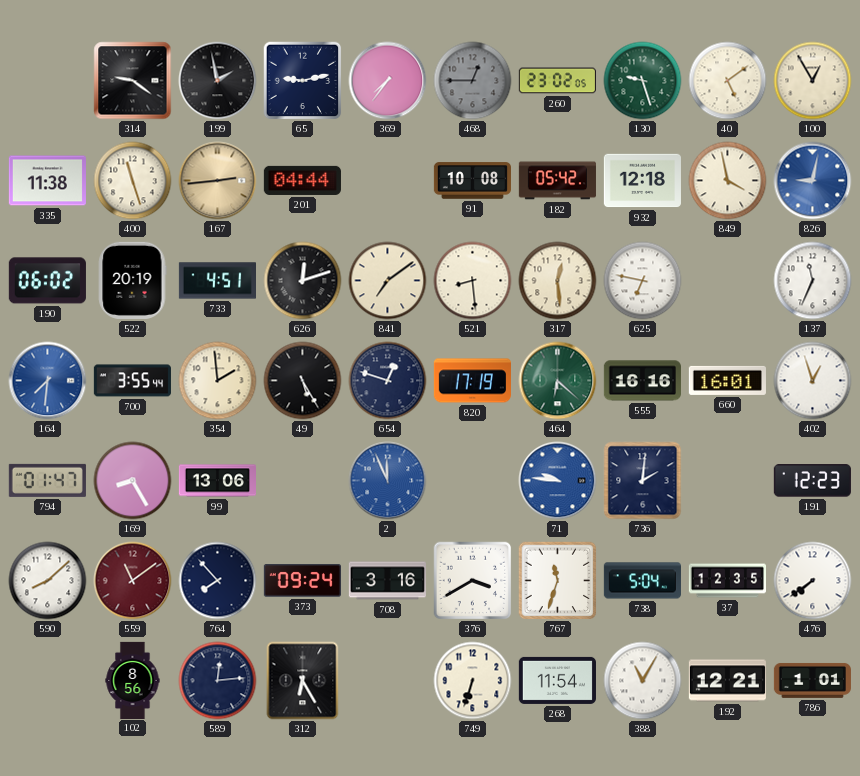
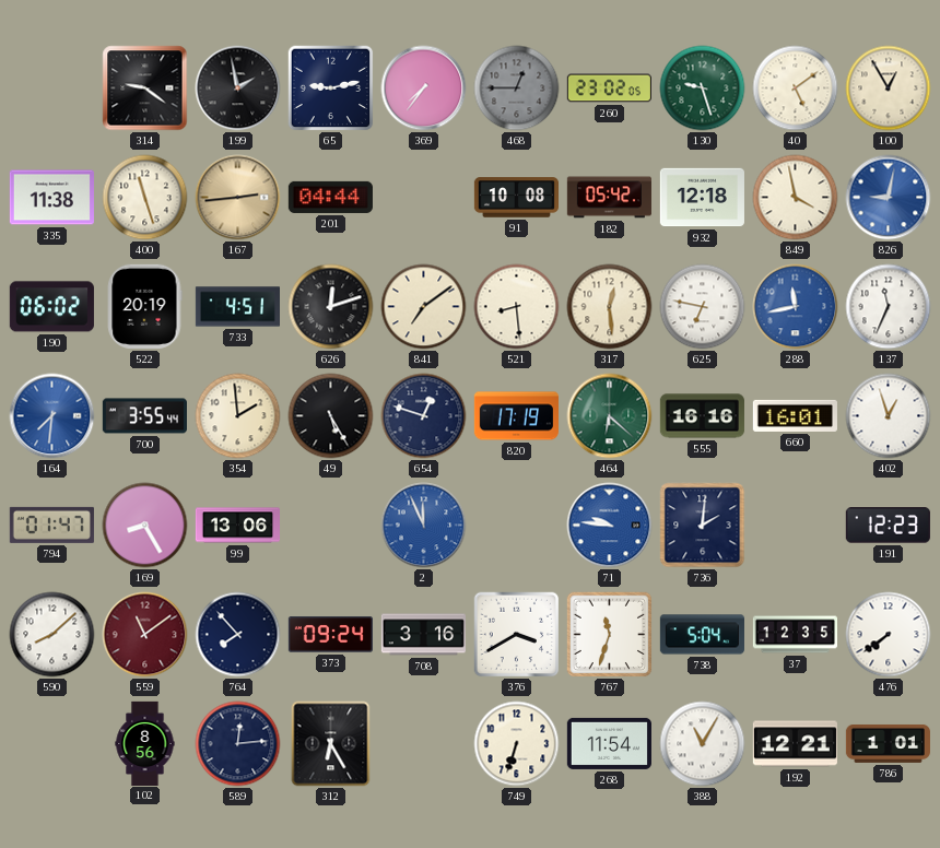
288: none -> 11:43 (796, 307)
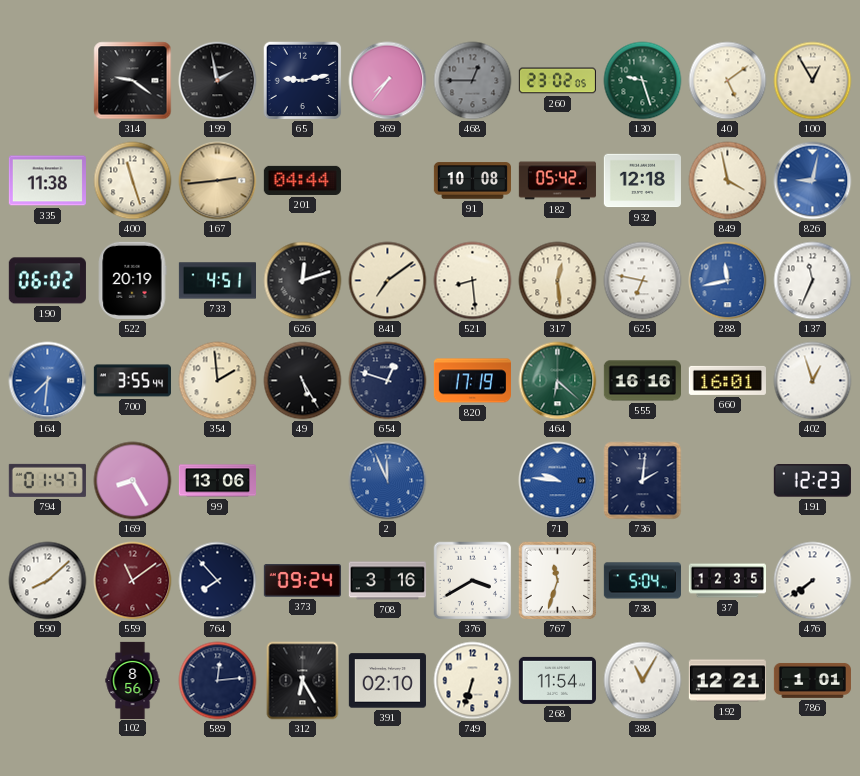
391: none -> 02:10 (387, 681)
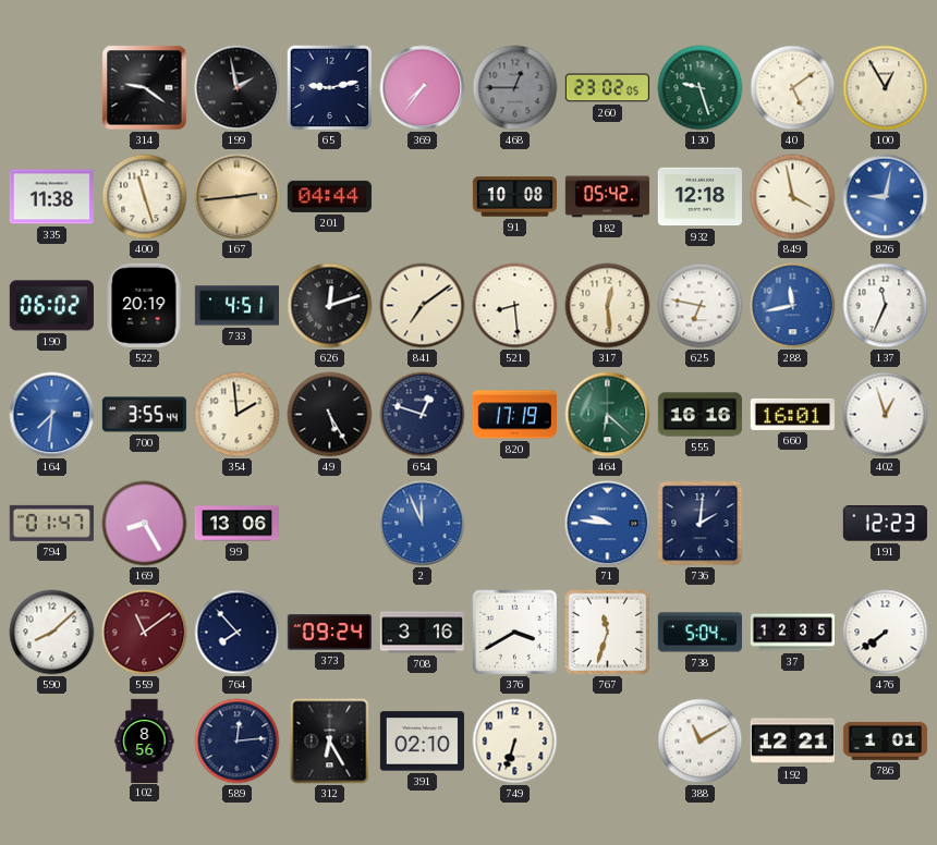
268: 11:54 -> none (557, 680)
388: 11:05 -> 11:10 (701, 742)
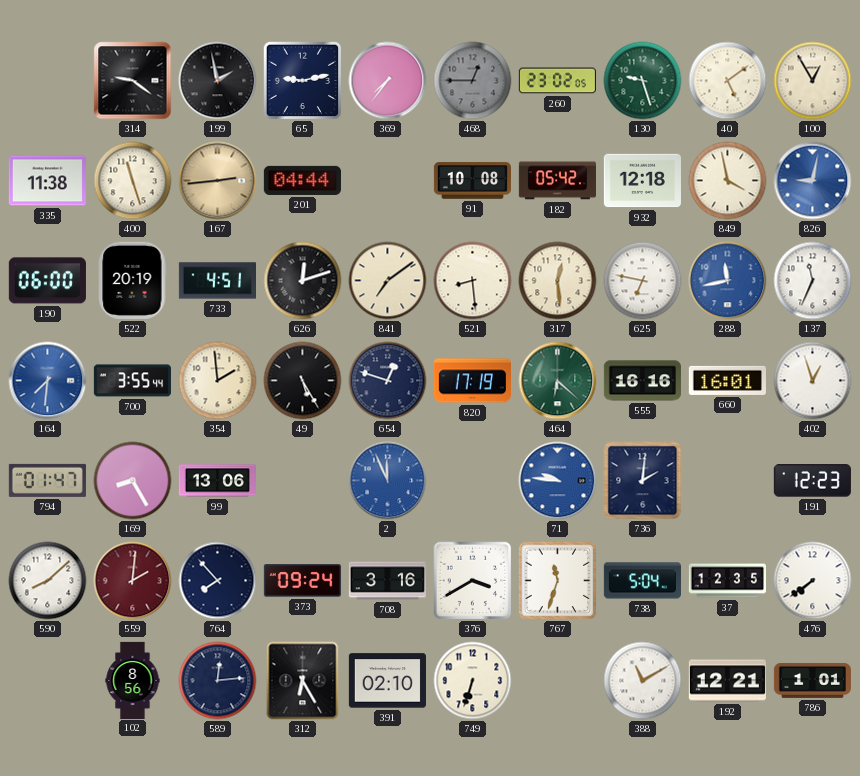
190: 06:02 -> 06:00 (47, 281)
559: 11:09 -> 2:01 (133, 581)
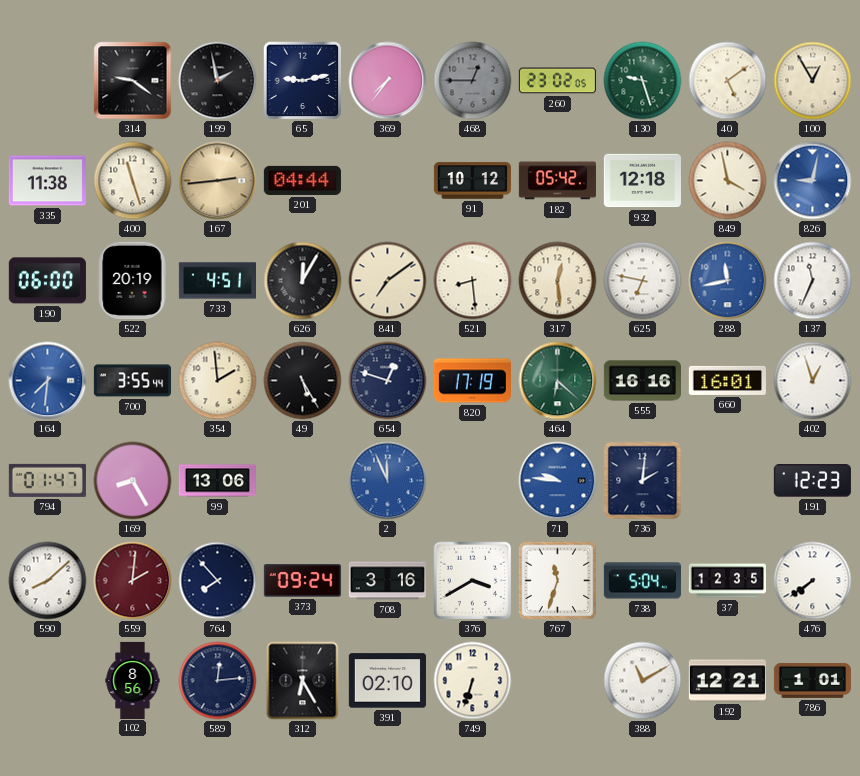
91: 10:08 -> 10:12 (472, 181)
626: 12:12 -> 12:05 (303, 281)
